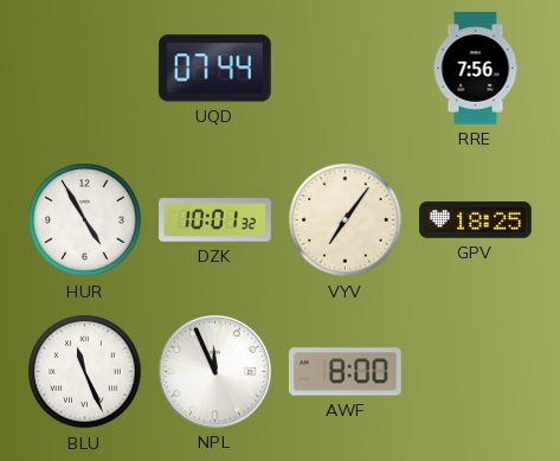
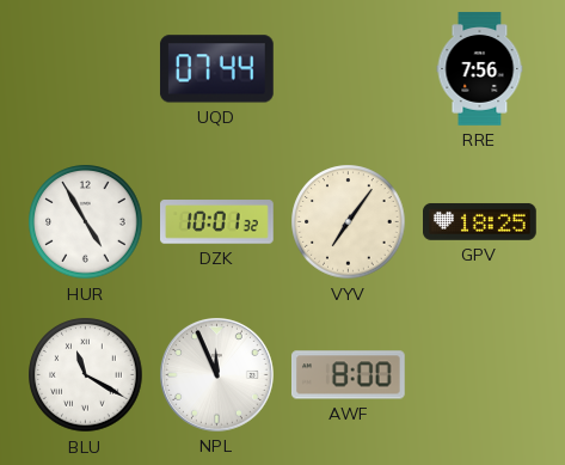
BLU: 11:26 -> 11:20 (86, 375)
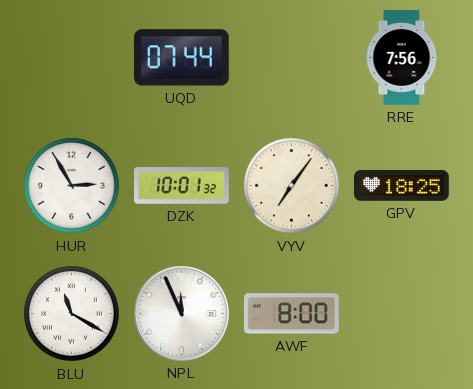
HUR: 4:55 -> 2:55 (72, 186)
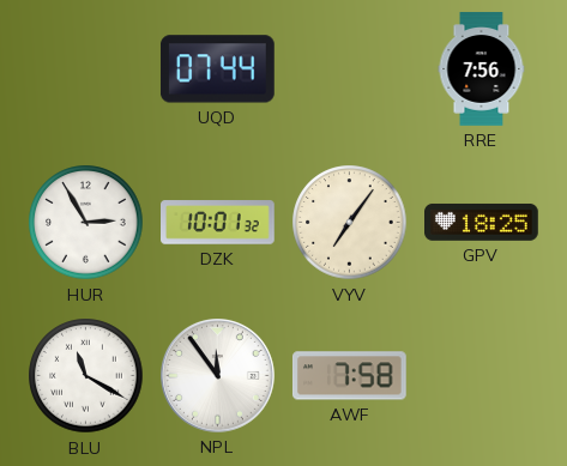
NPL: 11:56 -> 11:54 (218, 376)
AWF: 8:00 -> 7:58 (350, 376)
